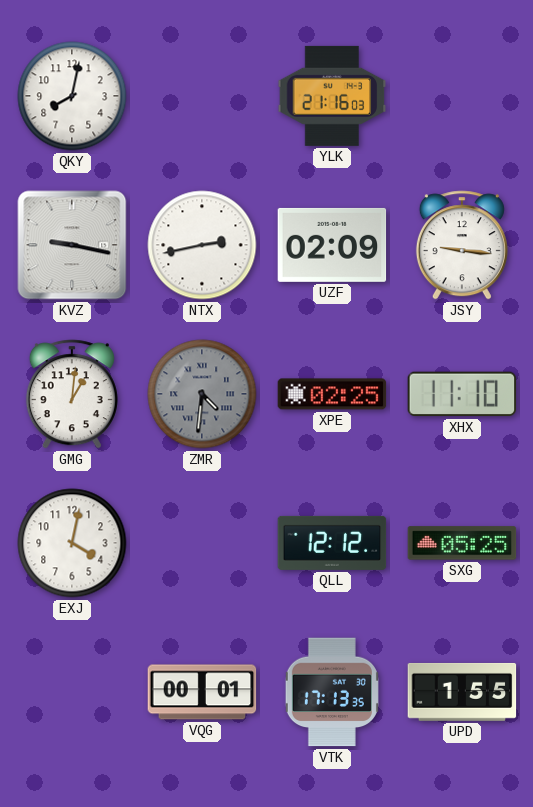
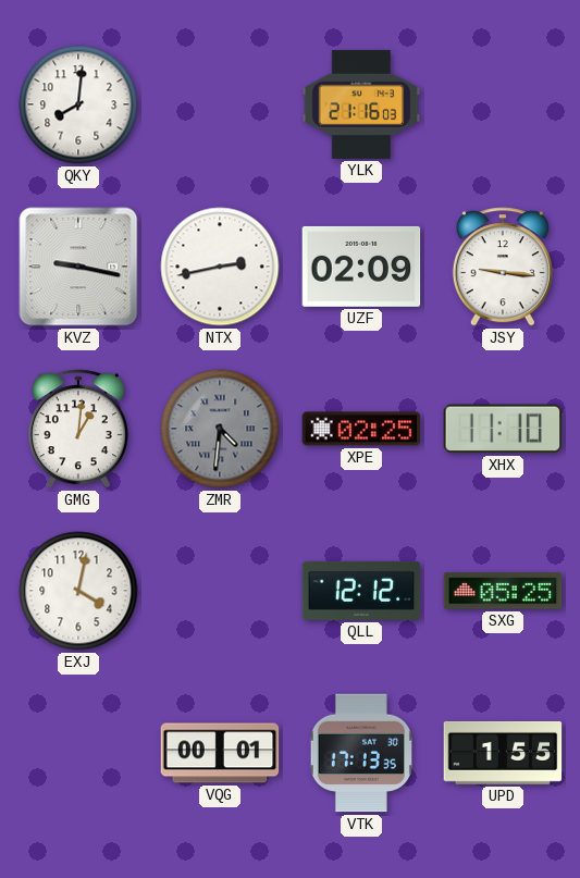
QKY: 8:02 -> 8:01 (78, 104)
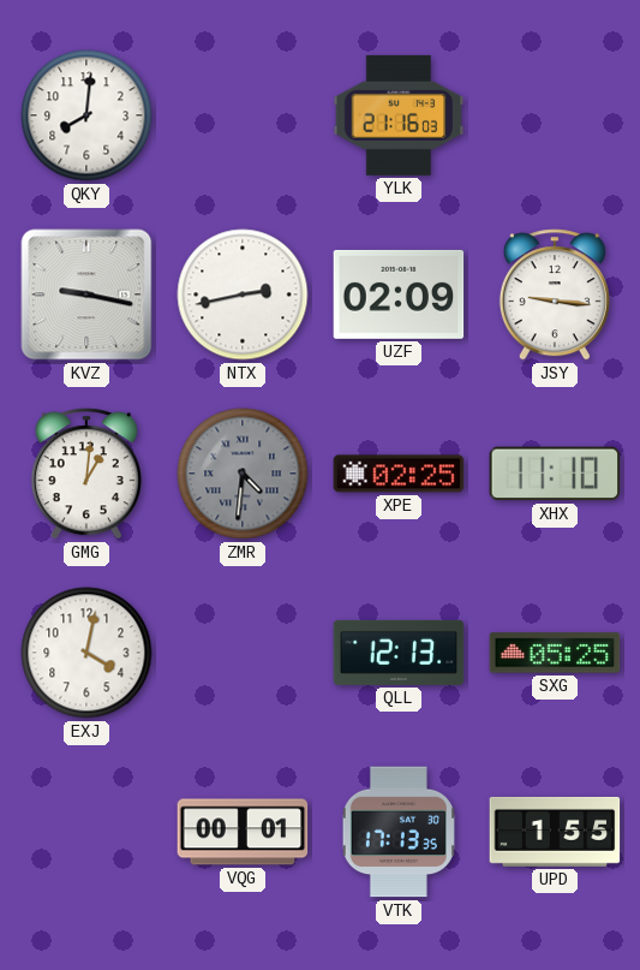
QLL: 12:12 -> 12:13 (399, 653)
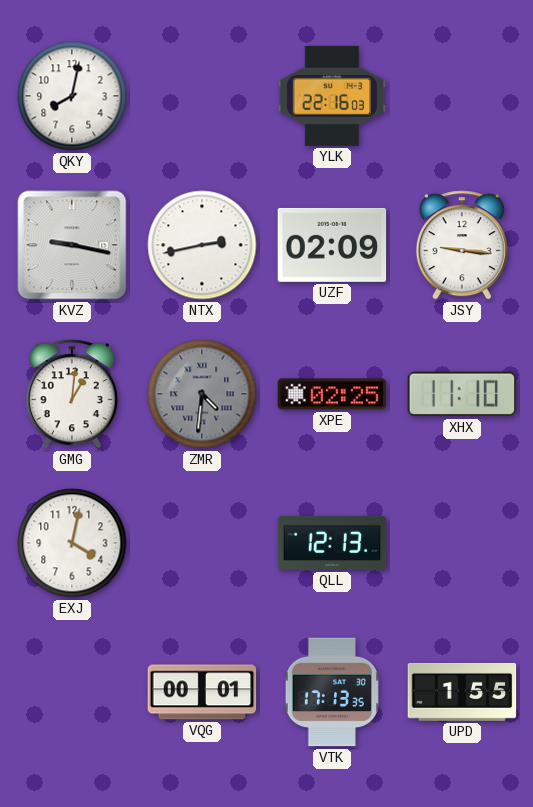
QKY: 8:01 -> 8:02 (72, 96)
YLK: 21:16 -> 22:16 (332, 96)
SXG: 05:25 -> none (555, 653)
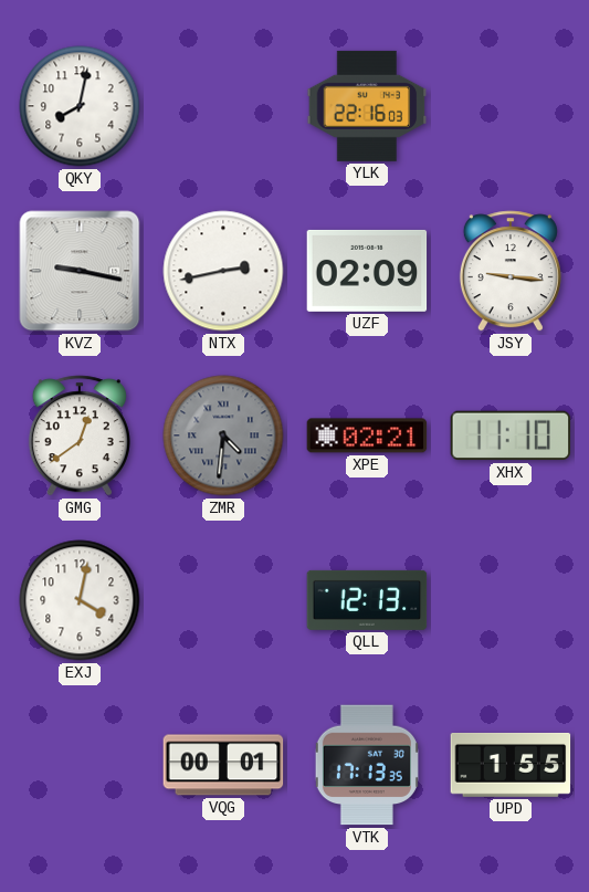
GMG: 1:01 -> 12:39 (80, 435)
XPE: 02:25 -> 02:21 (367, 435)
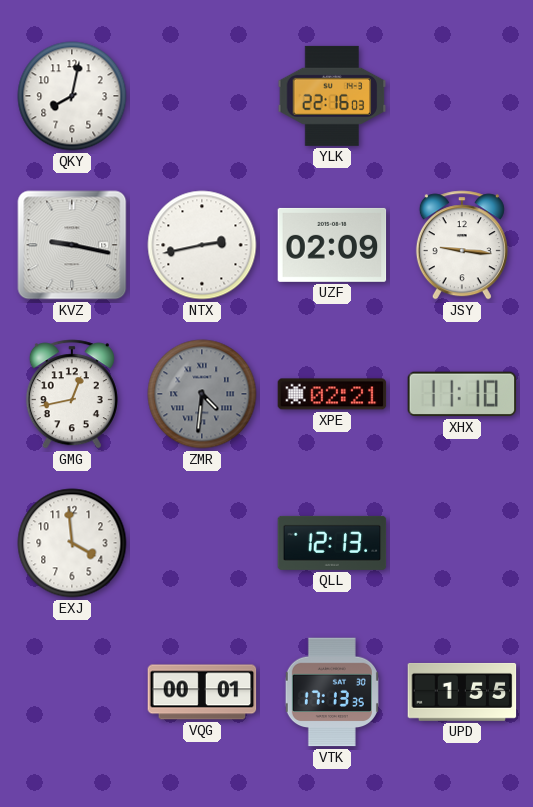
GMG: 12:39 -> 12:43 (72, 394)
EXJ: 4:02 -> 3:59 (72, 543)
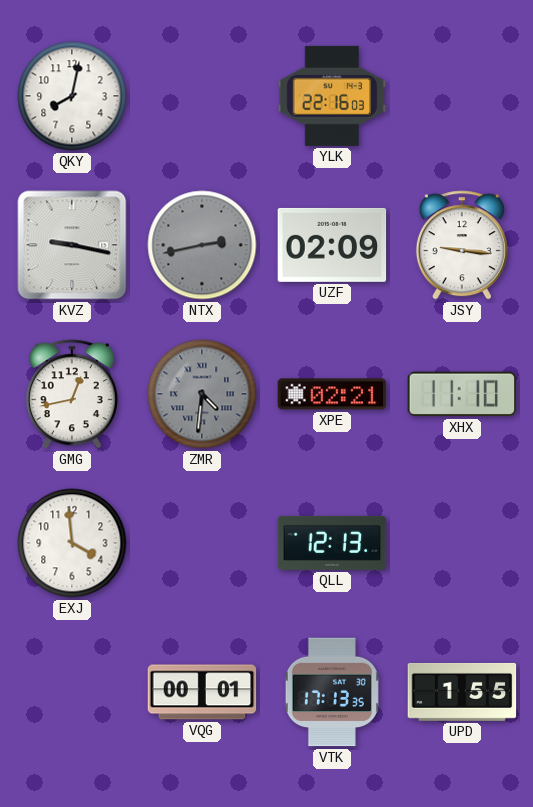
NTX dial: white -> grey (202, 245)
